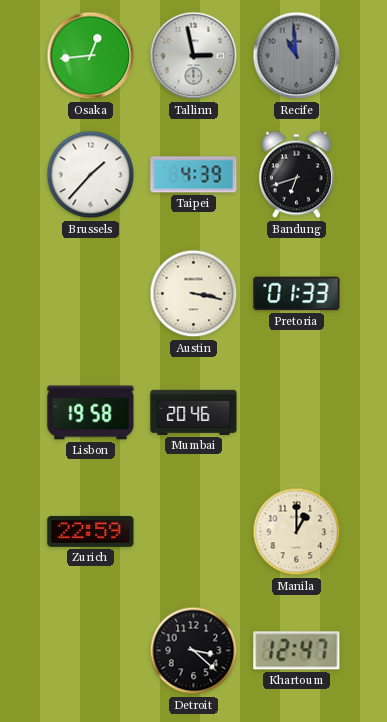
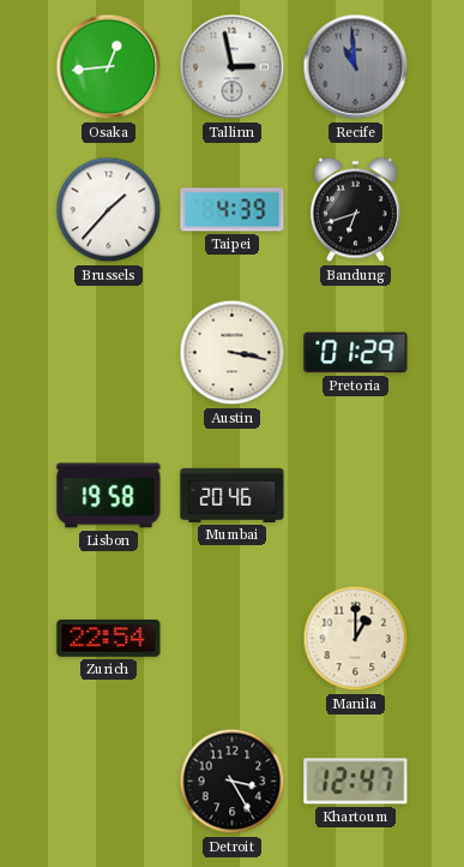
Pretoria: 01:33 -> 01:29 (356, 353)
Zurich: 22:59 -> 22:54 (109, 638)
Detroit: 3:22 -> 3:25 (233, 782)
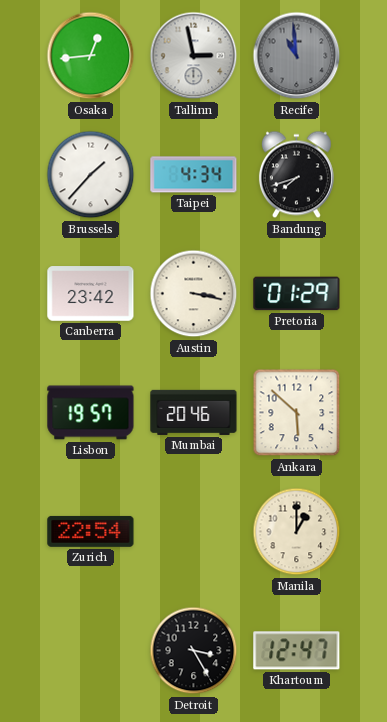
Taipei: 4:39 -> 4:34 (194, 175)
Bandung: 6:42 -> 7:42 (296, 175)
Canberra: none -> 23:42 (91, 294)
Lisbon: 19:58 -> 19:57 (91, 413)
Ankara: none -> 5:52 (297, 413)
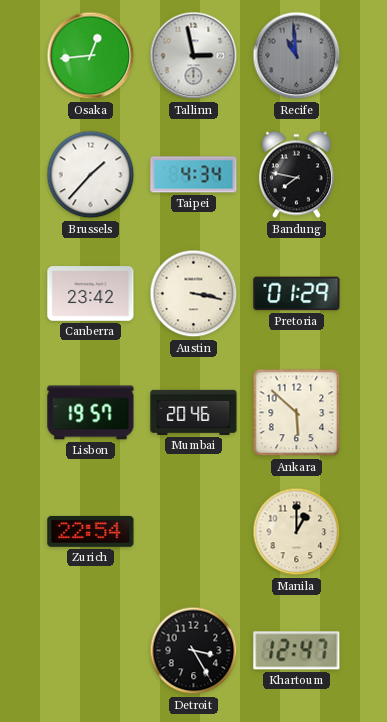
Bandung: 7:42 -> 7:47 (296, 175)
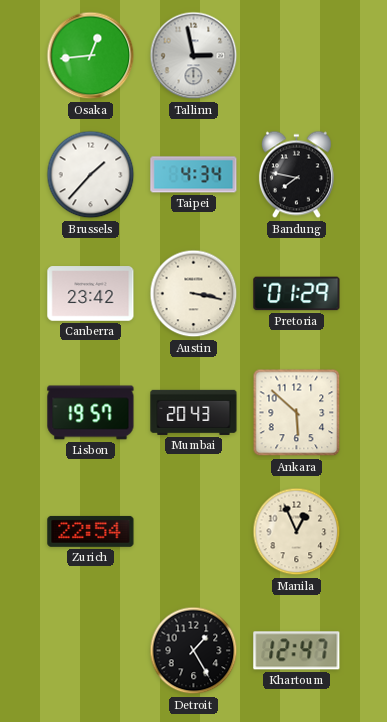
Recife: 10:59 -> none (297, 56)
Mumbai: 20:46 -> 20:43 (194, 412)
Manila: 1:00 -> 12:56 (297, 532)
Detroit: 3:25 -> 1:25 (194, 651)
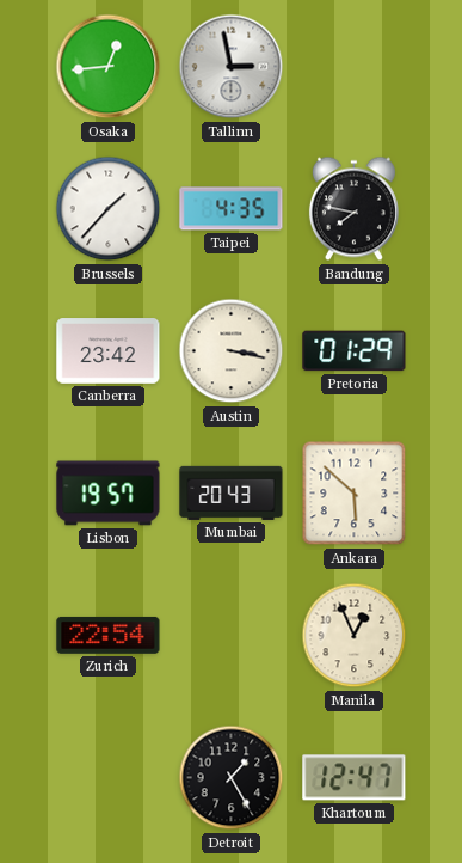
Taipei: 4:34 -> 4:35 (232, 209)
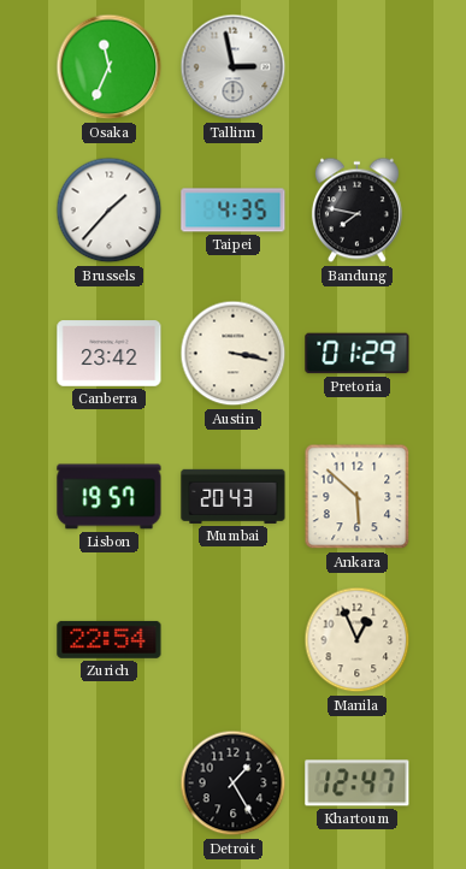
Osaka: 12:44 -> 11:34 (110, 67)
